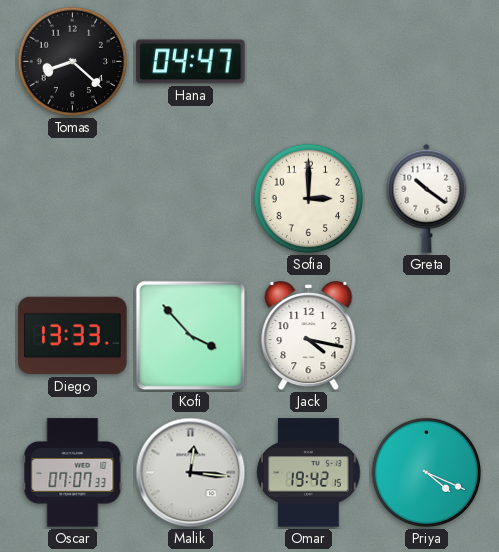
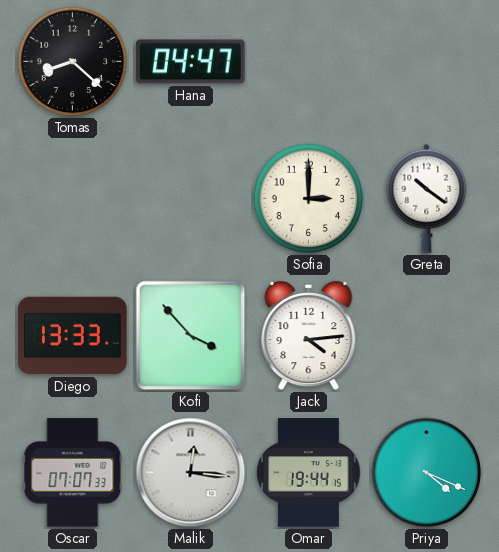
Jack: 4:17 -> 4:14 (309, 337)
Omar: 19:42 -> 19:44 (309, 473)
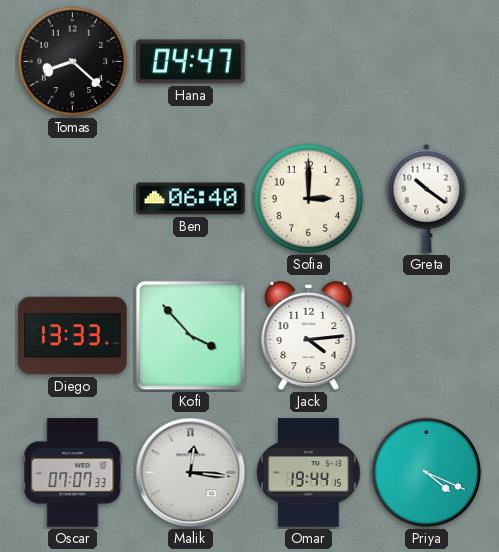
Ben: none -> 06:40 (191, 199)
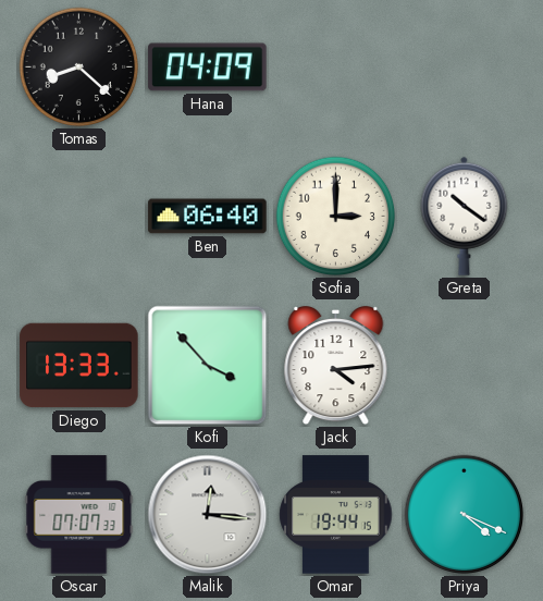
Hana: 04:47 -> 04:09 (208, 68)
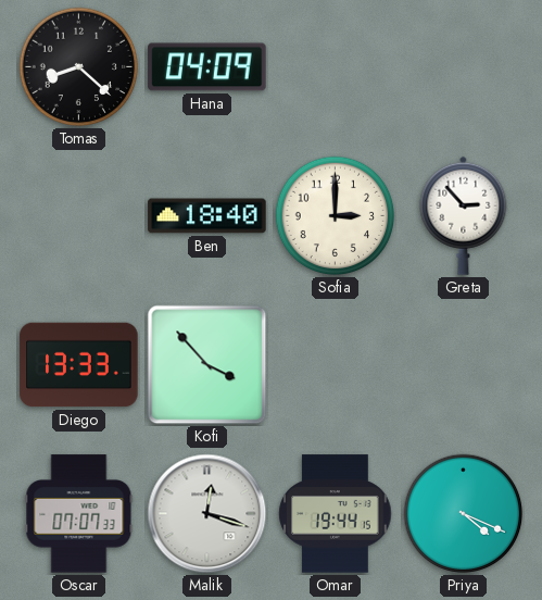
Ben: 06:40 -> 18:40 (207, 216)
Greta: 10:21 -> 2:53 (464, 215)
Jack: 4:14 -> none (336, 367)
Malik: 12:16 -> 12:18 (207, 514)
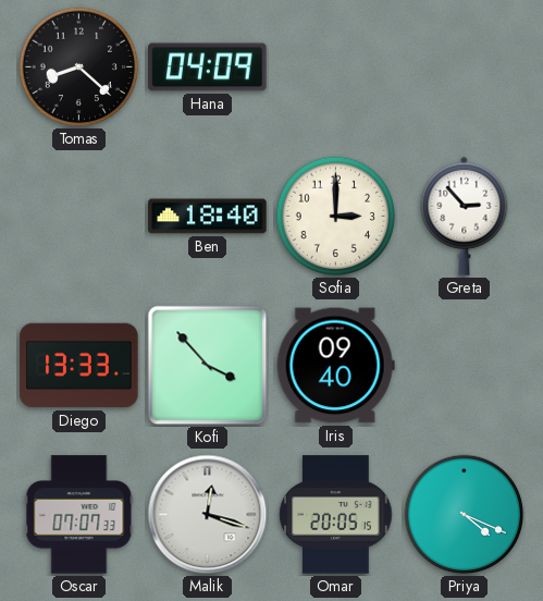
Iris: none -> 09:40 (335, 366)
Omar: 19:44 -> 20:05 (336, 515)
